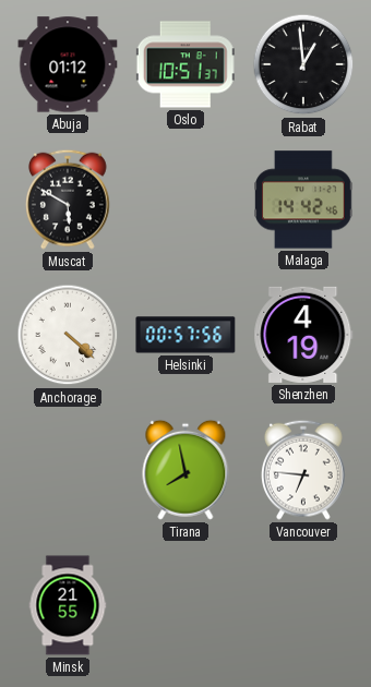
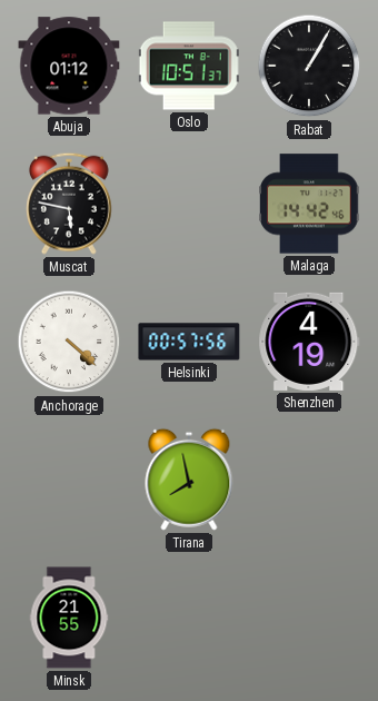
Rabat: 12:59 -> 1:05 (309, 66)
Muscat: 5:50 -> 5:47 (70, 204)
Vancouver: 6:46 -> none (304, 470)
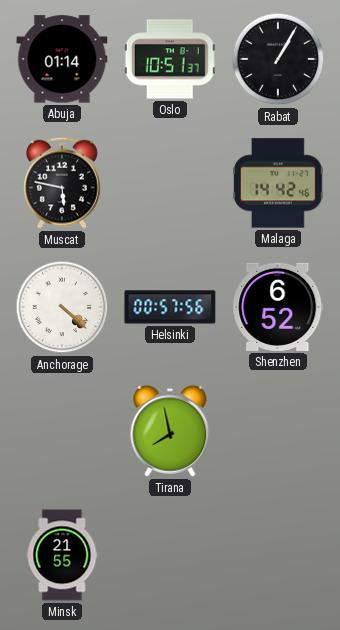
Abuja: 01:12 -> 01:14 (62, 59)
Shenzhen: 4:19 -> 6:52 (278, 307)
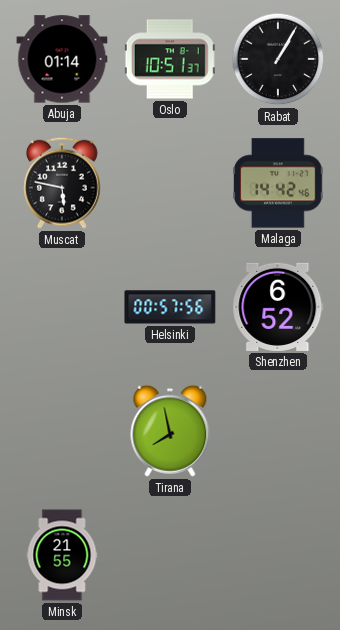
Anchorage: 4:22 -> none (62, 307)
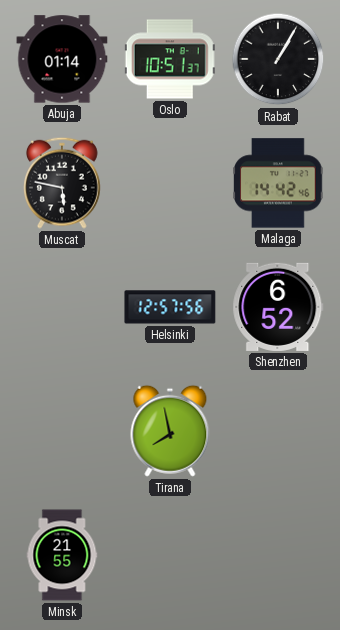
Helsinki: 00:57 -> 12:57 (170, 307)
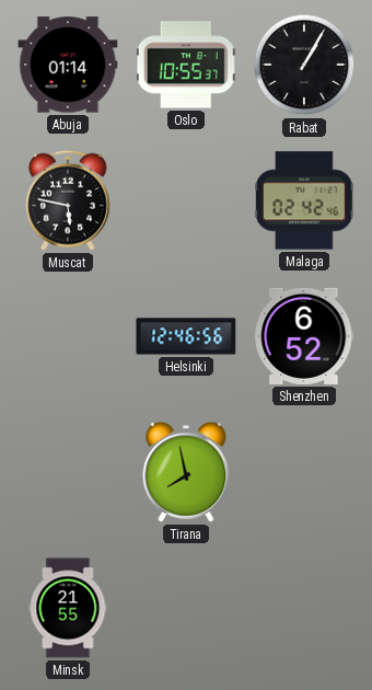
Oslo: 10:51 -> 10:55 (186, 65)
Malaga: 14:42 -> 02:42 (304, 200)
Helsinki: 12:57 -> 12:46 (186, 336)
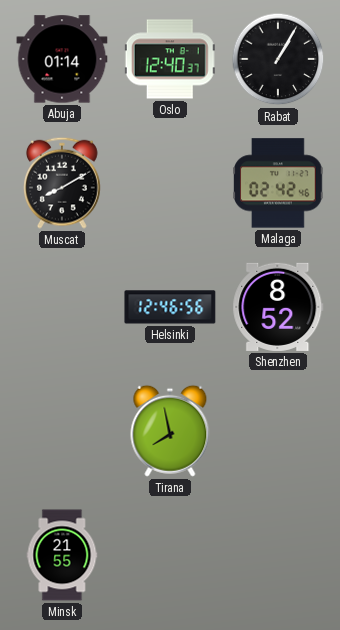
Oslo: 10:55 -> 12:40 (170, 59)
Muscat: 5:47 -> 8:10 (63, 183)
Shenzhen: 6:52 -> 8:52 (278, 307)
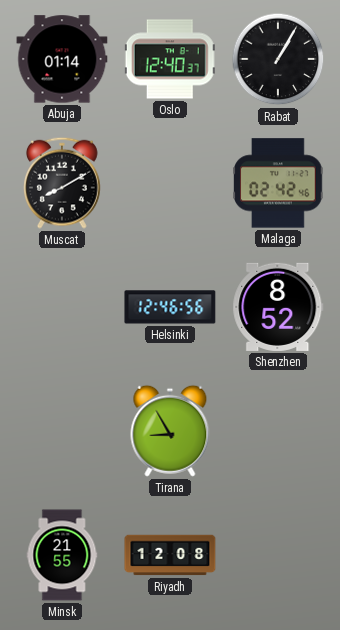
Tirana: 7:58 -> 8:55 (170, 431)
Riyadh: none -> 12:08 (170, 555)
